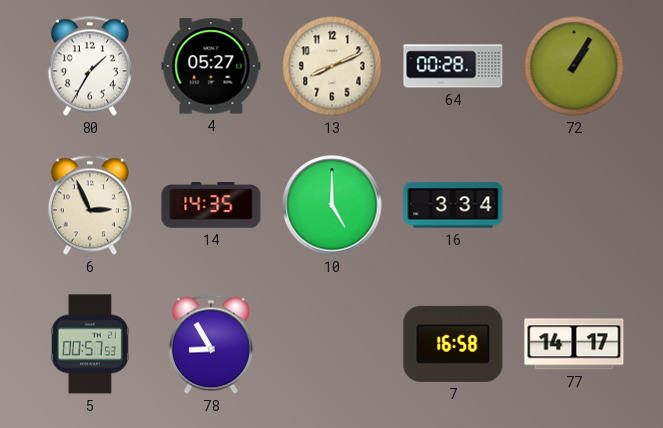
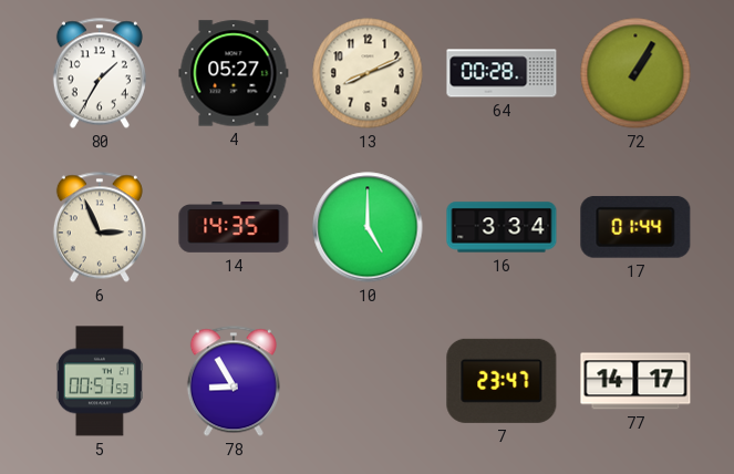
17: none -> 01:44 (635, 227)
7: 16:58 -> 23:47 (502, 381)
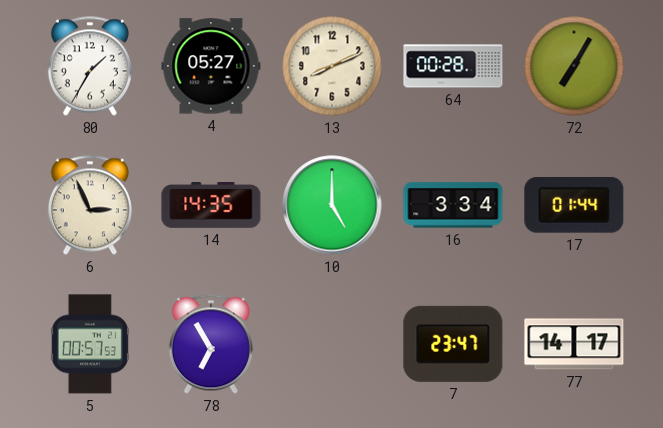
72: 1:05 -> 7:05 (574, 66)
78: 8:55 -> 6:55 (211, 344)
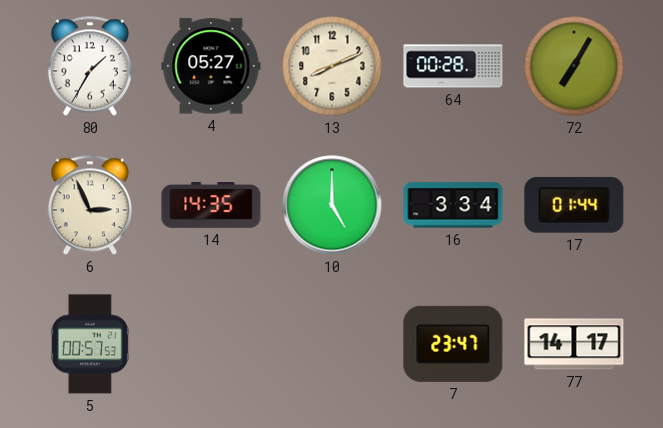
78: 6:55 -> none (211, 344)
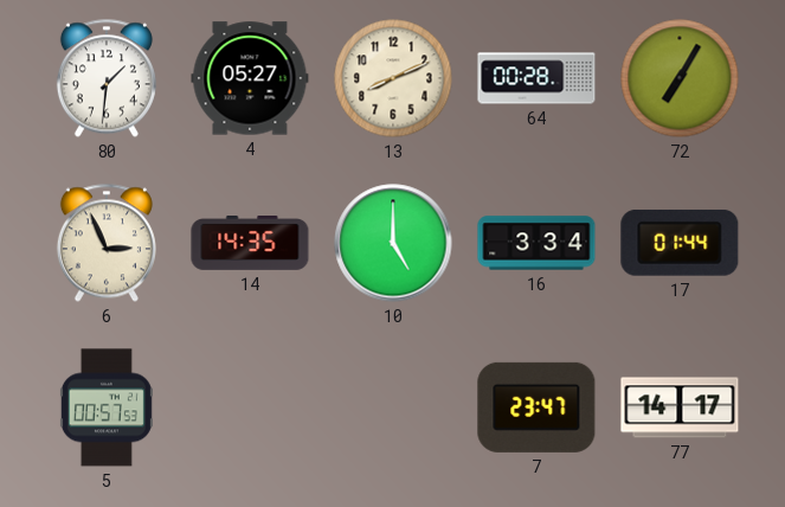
80: 1:35 -> 1:31 (107, 78)
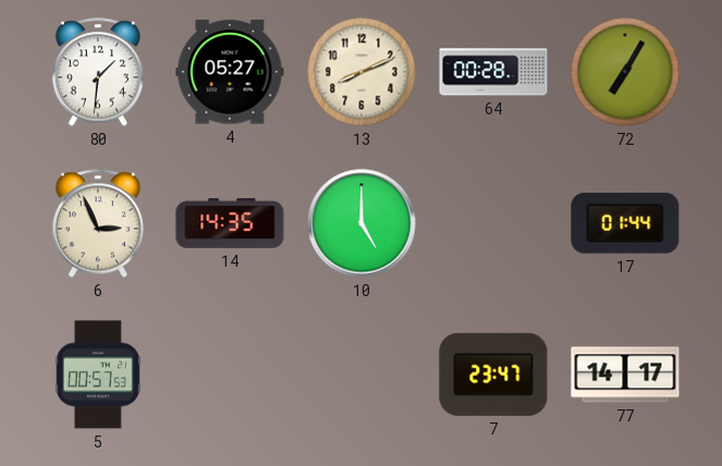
16: 3:34 -> none (536, 243)
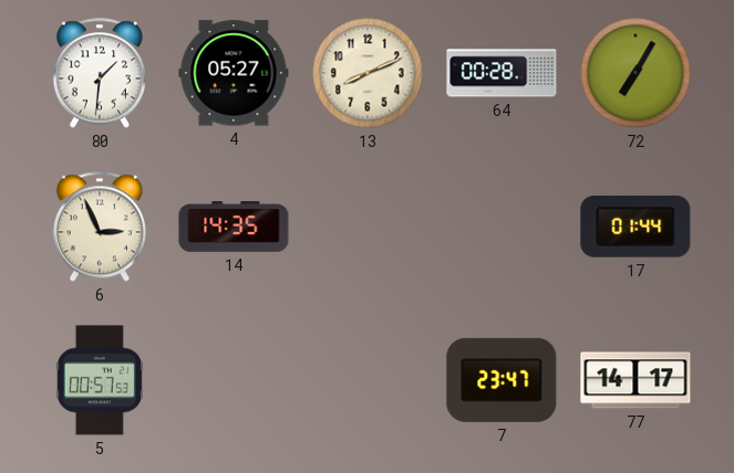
10: 5:00 -> none (362, 223)
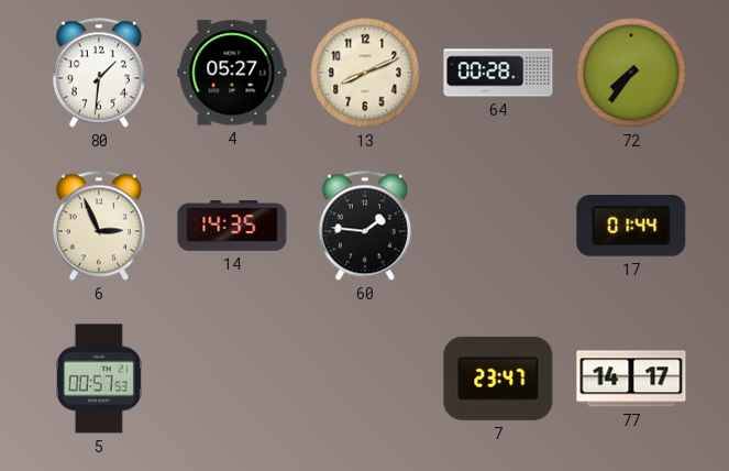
72: 7:05 -> 7:36 (631, 73)
60: none -> 1:46 (365, 226)
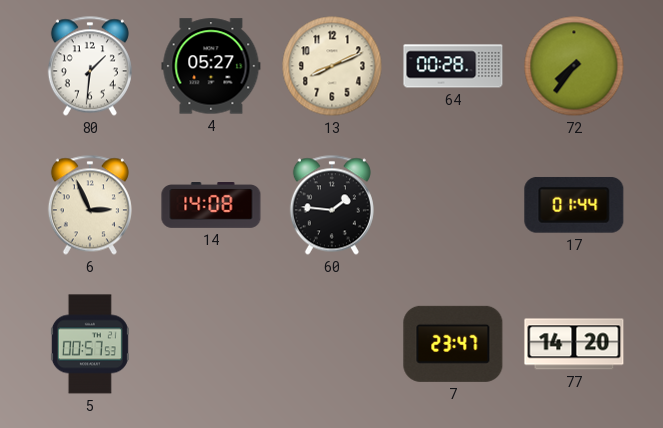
14: 14:35 -> 14:08 (211, 206)
77: 14:17 -> 14:20 (574, 344)
